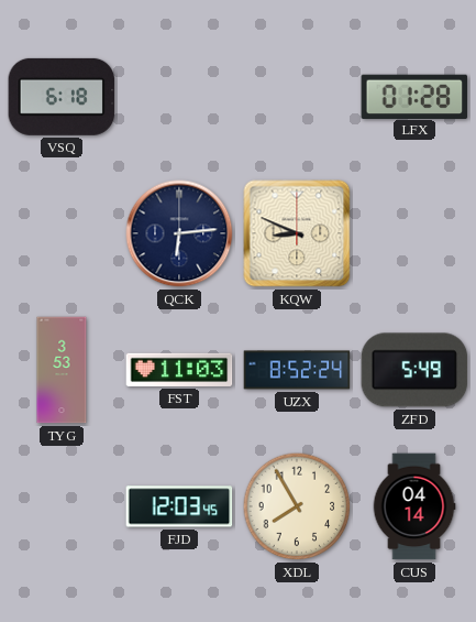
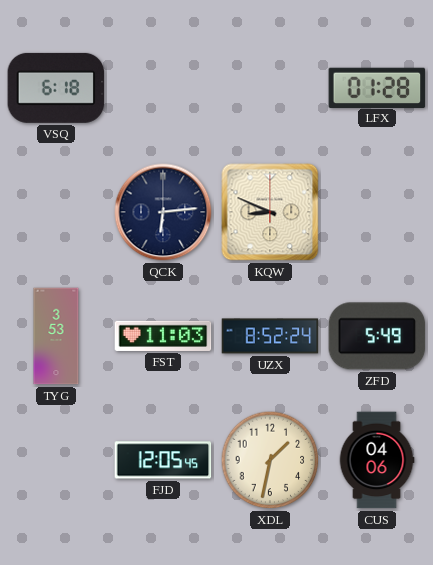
FJD: 12:03 -> 12:05 (163, 460)
XDL: 7:55 -> 1:32 (270, 460)
CUS: 04:14 -> 04:06 (377, 460)
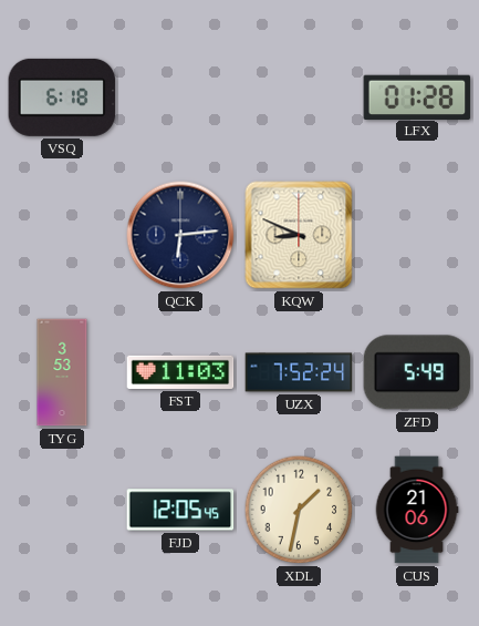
UZX: 8:52 -> 7:52 (299, 372)
CUS: 04:06 -> 21:06 (417, 510)
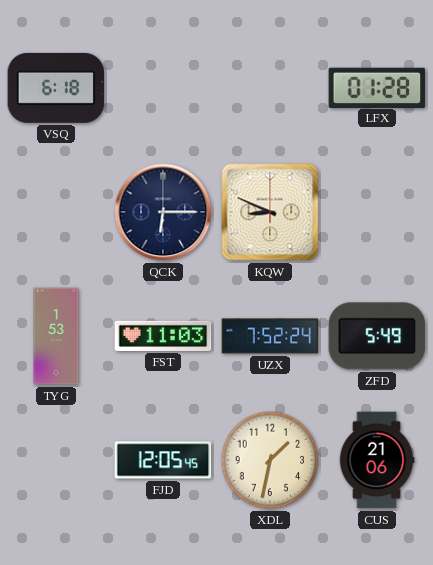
QCK: 6:14 -> 6:15 (163, 212)
TYG: 3:53 -> 1:53 (56, 336)
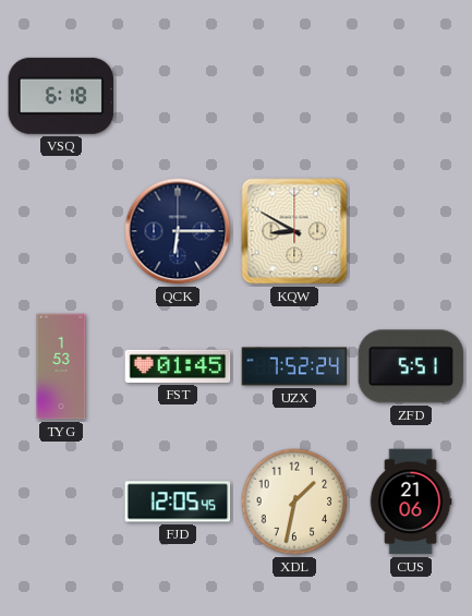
LFX: 01:28 -> none (377, 87)
KQW: 8:49 -> 8:50 (294, 231)
FST: 11:03 -> 01:45 (178, 366)
ZFD: 5:49 -> 5:51 (411, 366)
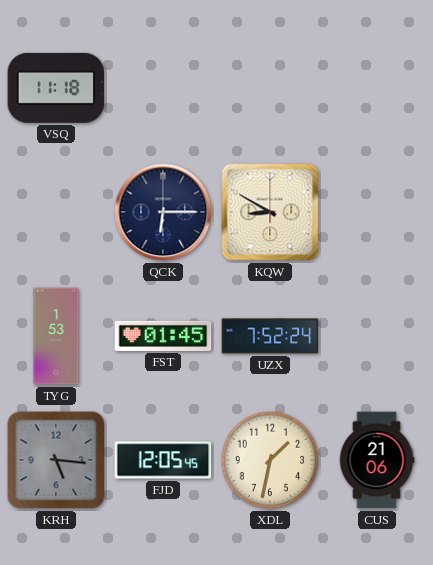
VSQ: 6:18 -> 11:18 (56, 88)
ZFD: 5:51 -> none (411, 366)
KRH: none -> 5:16 (56, 460)
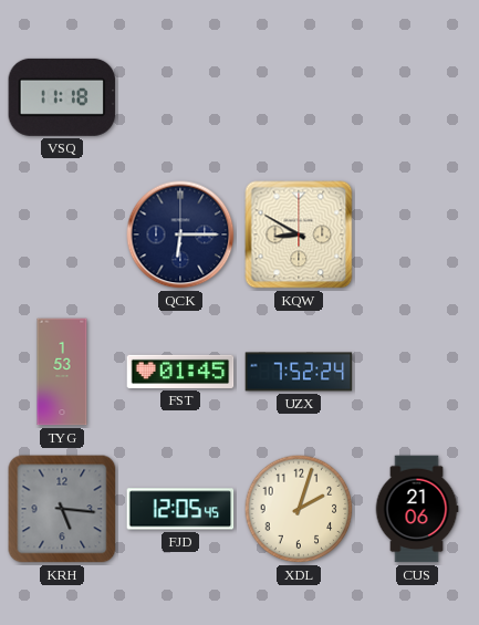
XDL: 1:32 -> 2:03 (299, 509)
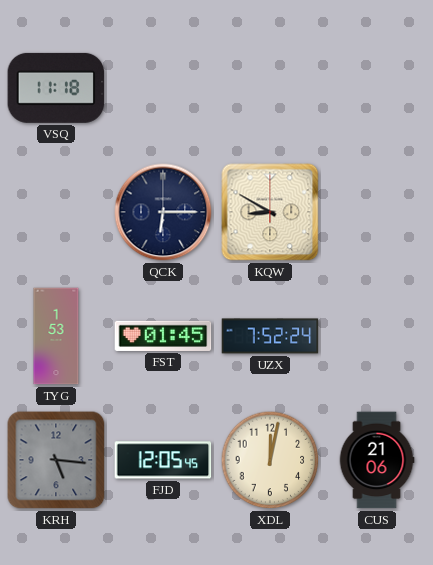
XDL: 2:03 -> 12:02 (270, 460)
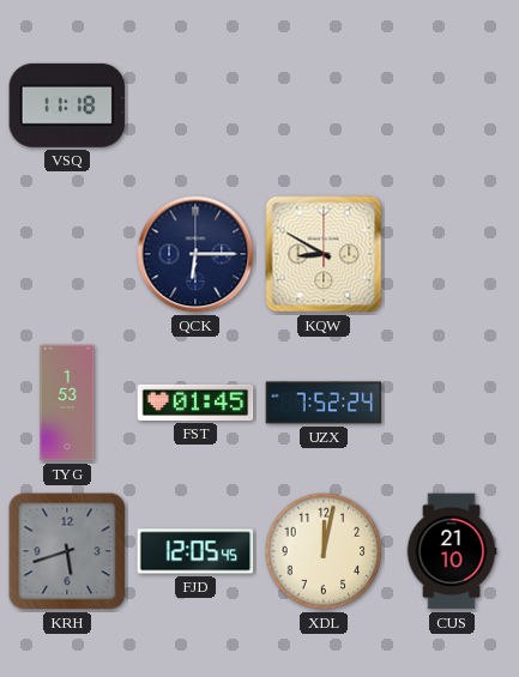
KRH: 5:16 -> 5:42 (67, 551)
CUS: 21:06 -> 21:10 (452, 551)
